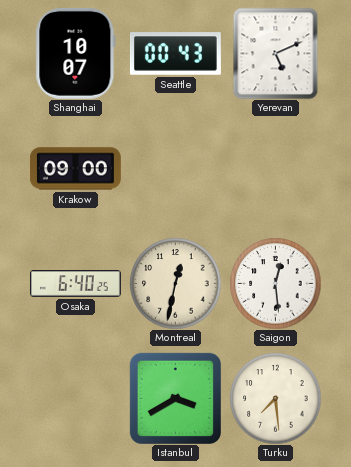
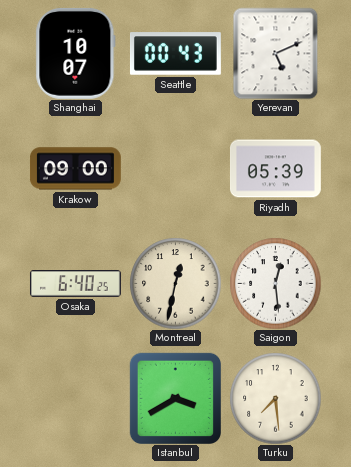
Riyadh: none -> 05:39 (275, 169)
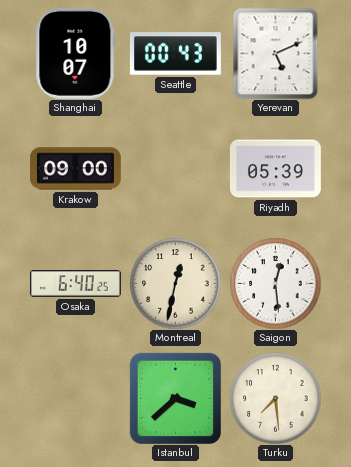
Istanbul: 3:40 -> 3:38 (175, 398)
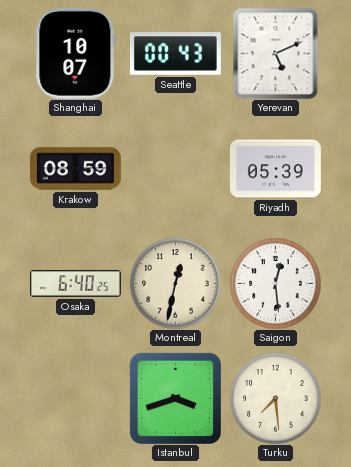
Krakow: 09:00 -> 08:59 (75, 169)
Istanbul: 3:38 -> 3:42 (175, 398)
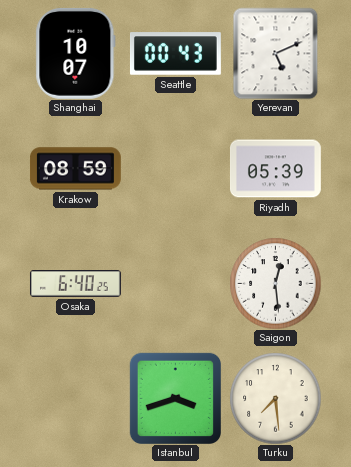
Montreal: 12:32 -> none (175, 283)
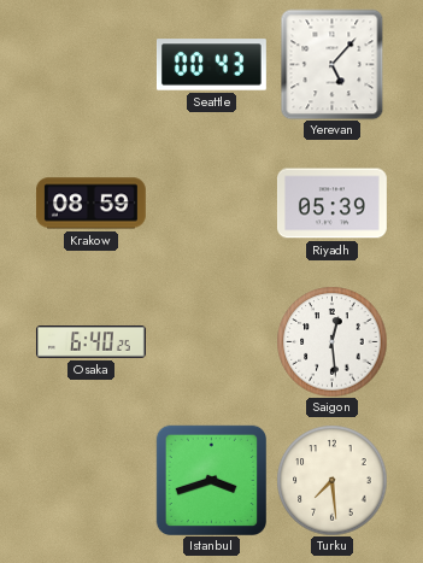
Shanghai: 10:07 -> none (76, 53)
Yerevan: 5:11 -> 5:07 (333, 64)
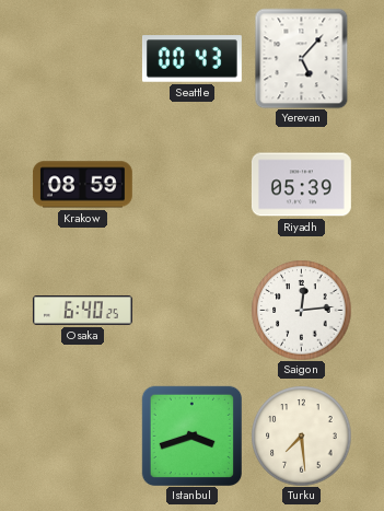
Saigon: 12:29 -> 12:14 (301, 310)
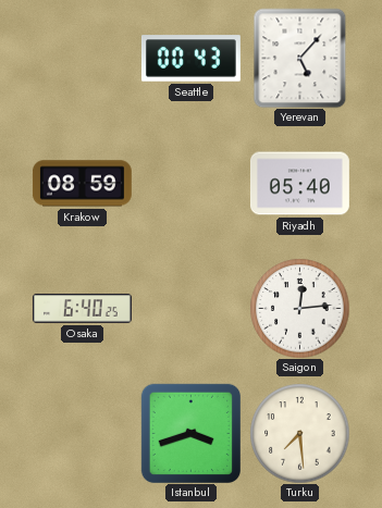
Riyadh: 05:39 -> 05:40 (299, 184)
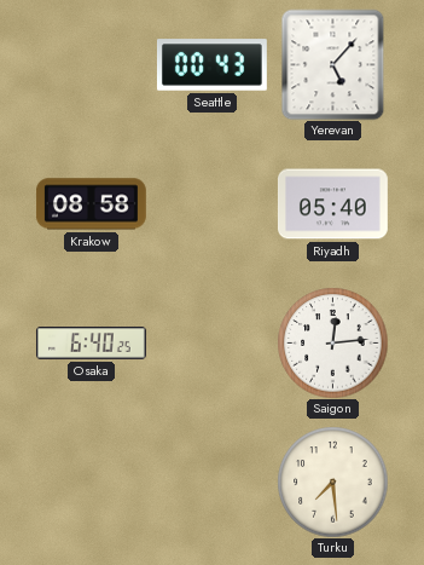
Krakow: 08:59 -> 08:58 (91, 204)
Istanbul: 3:42 -> none (190, 433)
